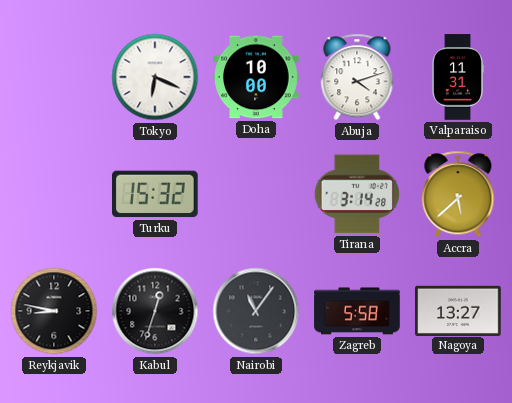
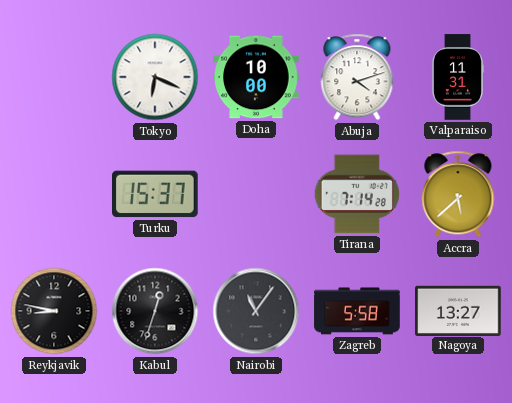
Turku: 15:32 -> 15:37 (156, 194)
Tirana: 3:14 -> 7:14 (357, 194)
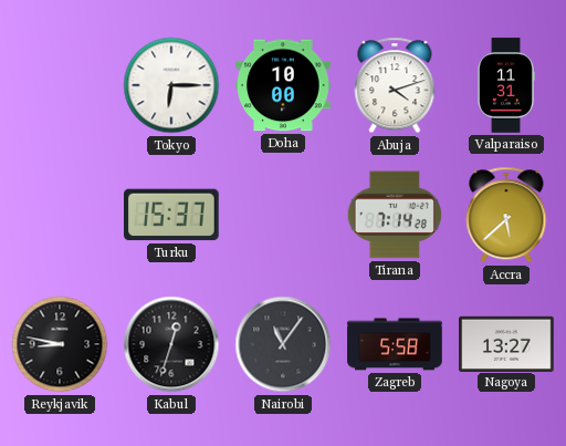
Tokyo: 6:19 -> 6:15 (171, 85)
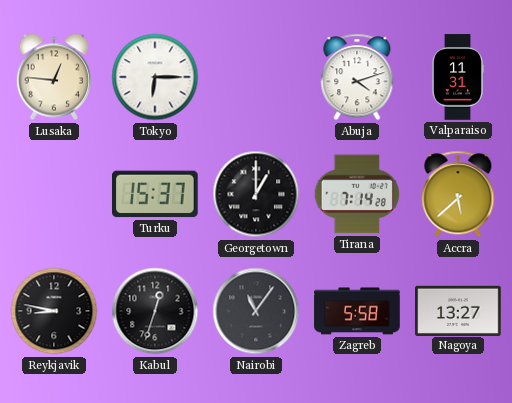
Lusaka: none -> 12:46 (54, 77)
Doha: 10:00 -> none (283, 85)
Georgetown: none -> 1:00 (256, 194)
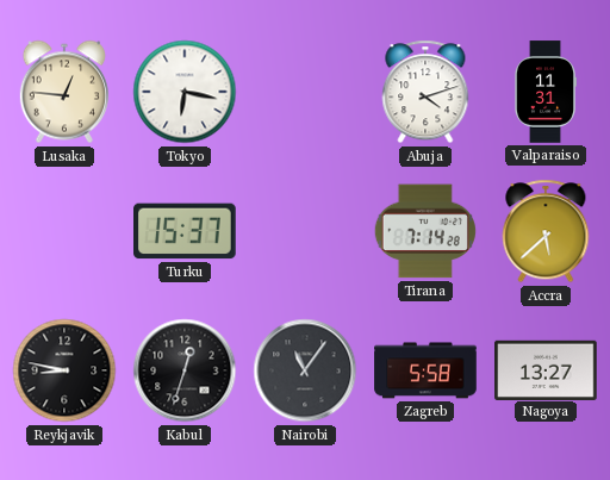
Tokyo: 6:15 -> 6:17 (185, 92)
Georgetown: 1:00 -> none (256, 194)
